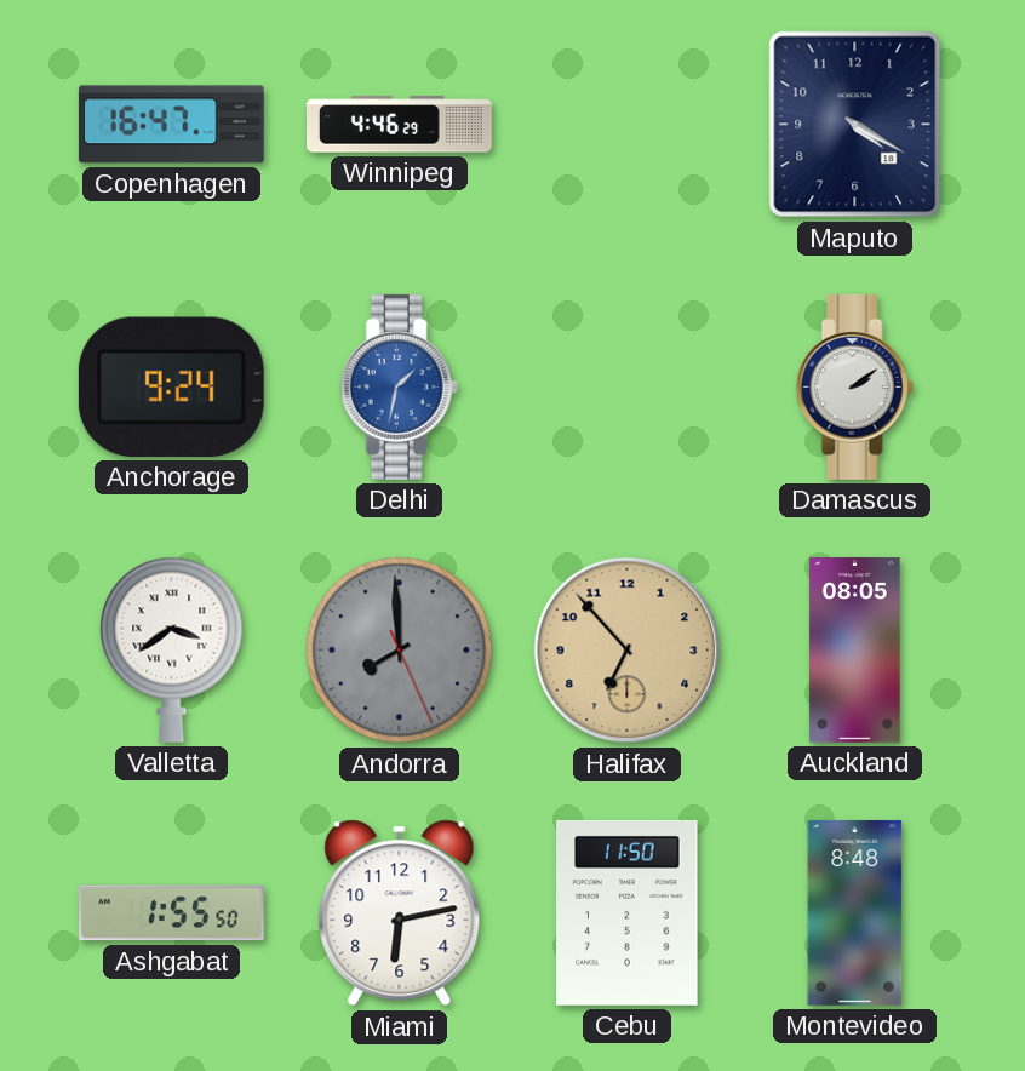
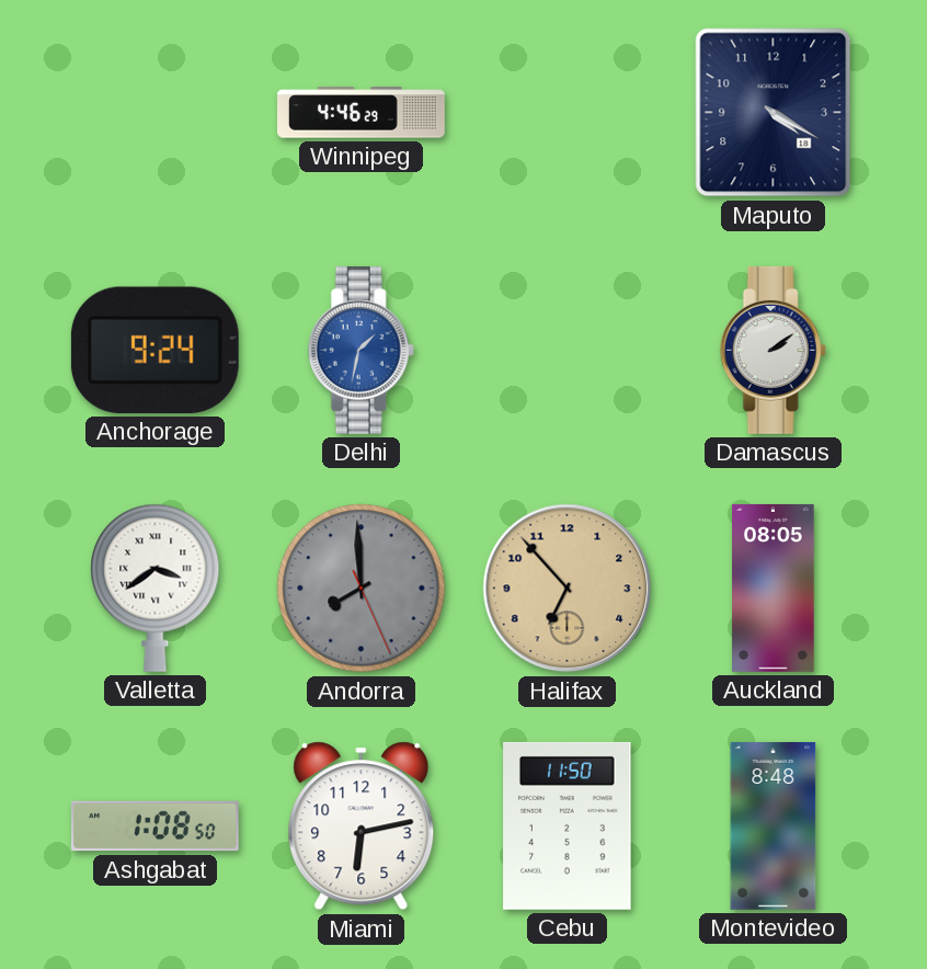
Copenhagen: 16:47 -> none (171, 125)
Ashgabat: 1:55 -> 1:08 (154, 827)
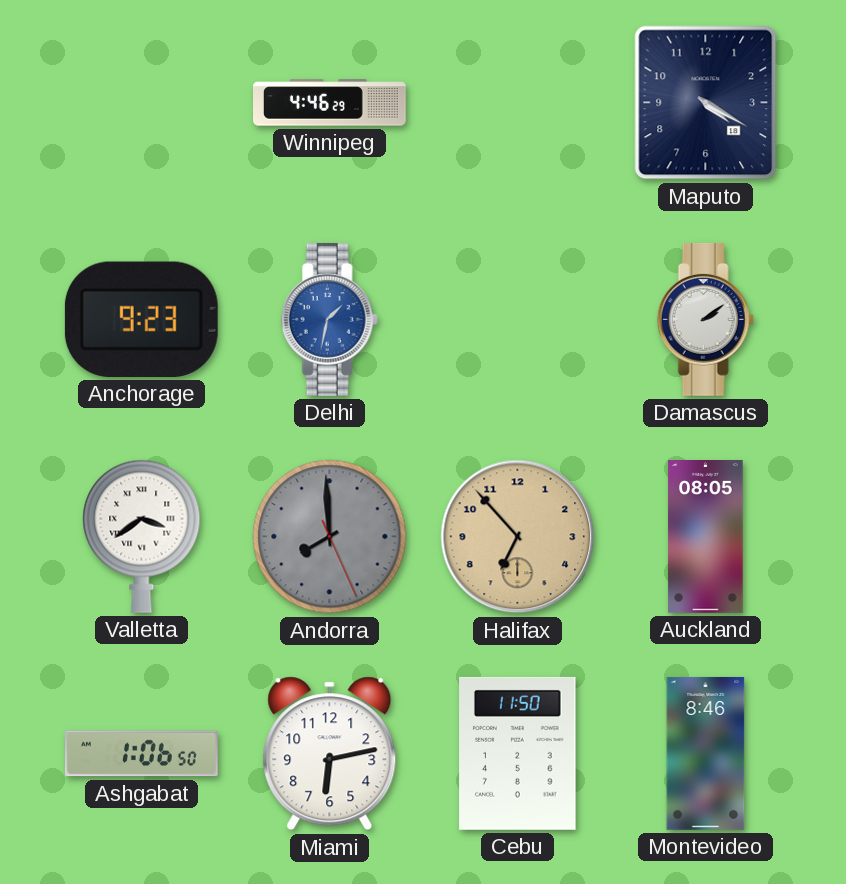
Anchorage: 9:24 -> 9:23 (141, 319)
Ashgabat: 1:08 -> 1:06 (141, 754)
Montevideo: 8:48 -> 8:46 (706, 753)
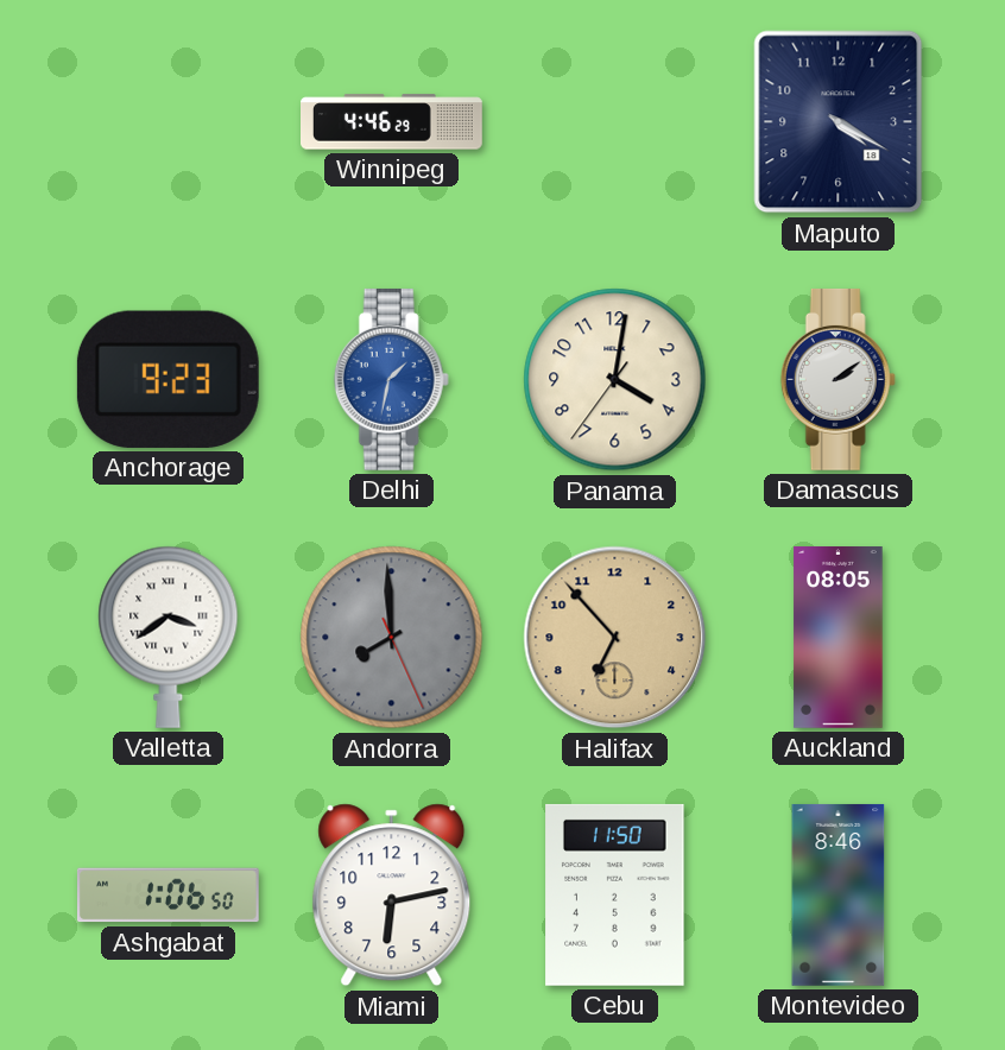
Panama: none -> 4:01 (615, 380)
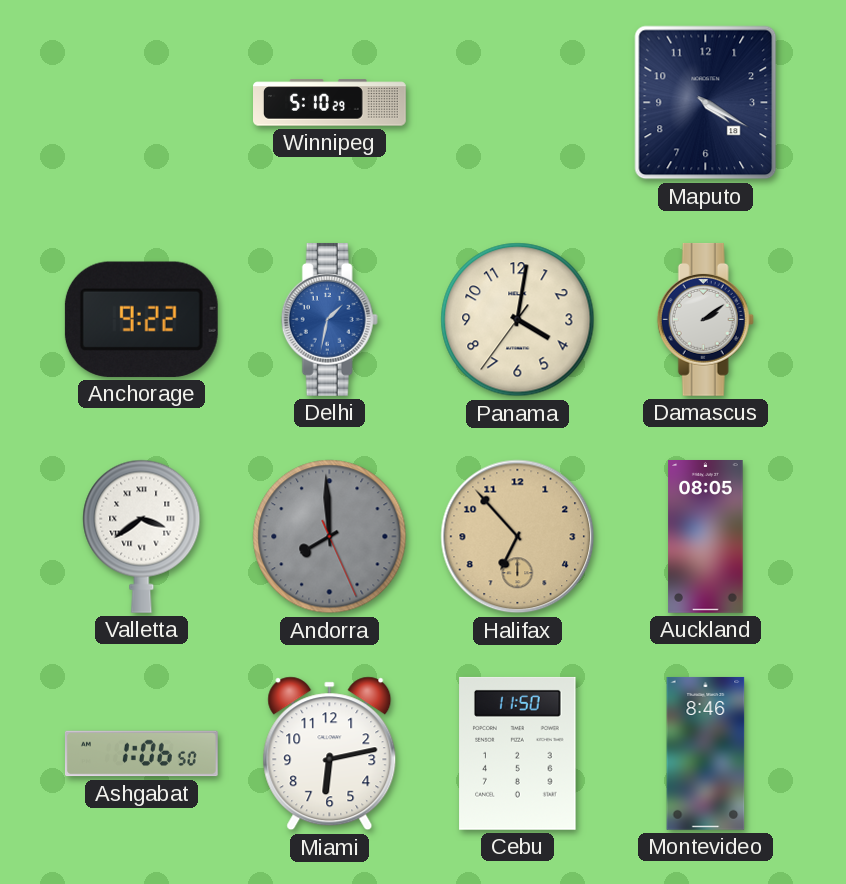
Winnipeg: 4:46 -> 5:10 (330, 103)
Anchorage: 9:23 -> 9:22 (141, 319)
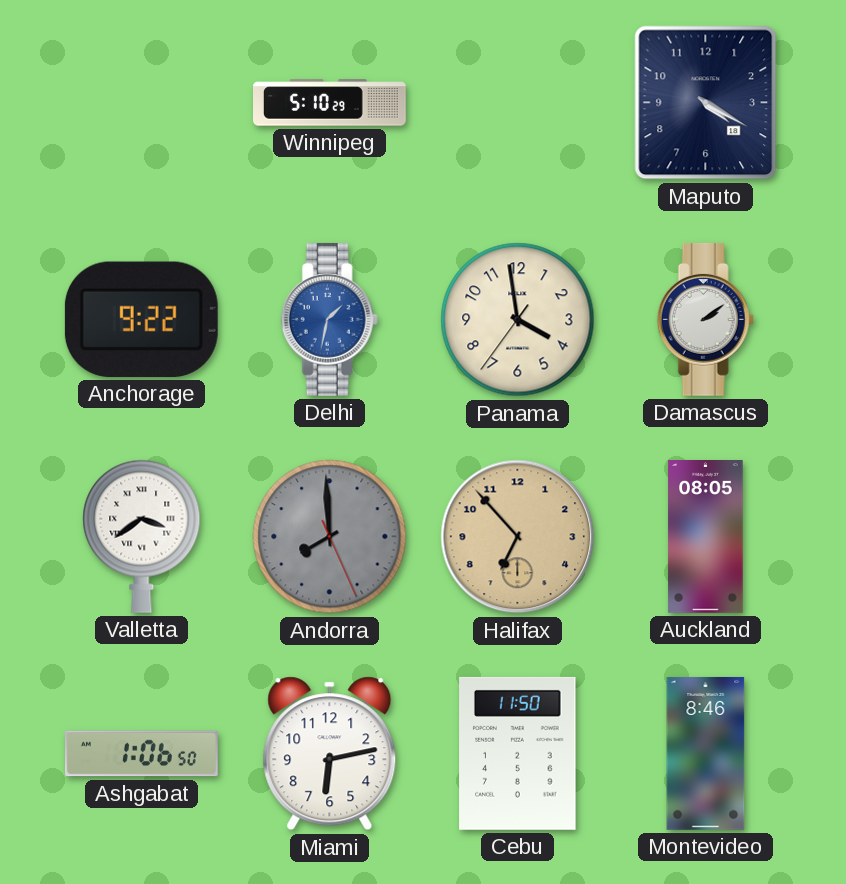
Panama: 4:01 -> 3:58 (518, 320)
